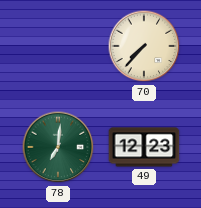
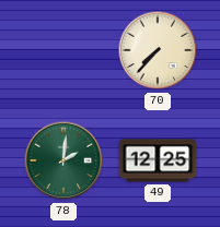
78: 7:01 -> 2:01 (63, 160)
49: 12:23 -> 12:25 (158, 160)
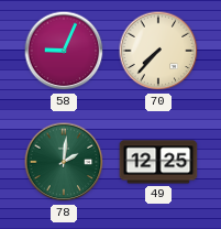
58: none -> 9:04 (64, 51)
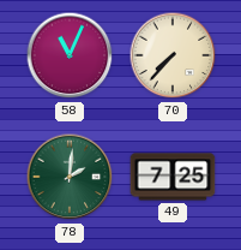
58: 9:04 -> 11:04 (70, 55)
49: 12:25 -> 7:25 (173, 177)
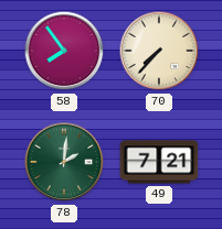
58: 11:04 -> 7:54 (64, 51)
49: 7:25 -> 7:21 (159, 162)
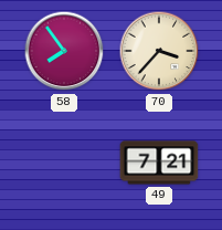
70: 7:37 -> 3:37 (159, 51)
78: 2:01 -> none (64, 162)
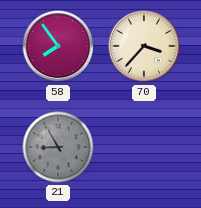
21: none -> 8:55 (58, 147)
49: 7:21 -> none (159, 163)
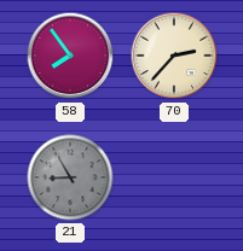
70: 3:37 -> 2:37 (174, 56)
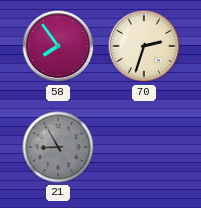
70: 2:37 -> 2:33 (144, 46)
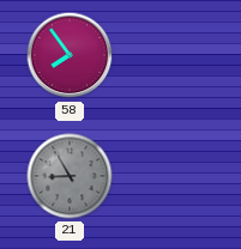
70: 2:33 -> none (144, 46)
